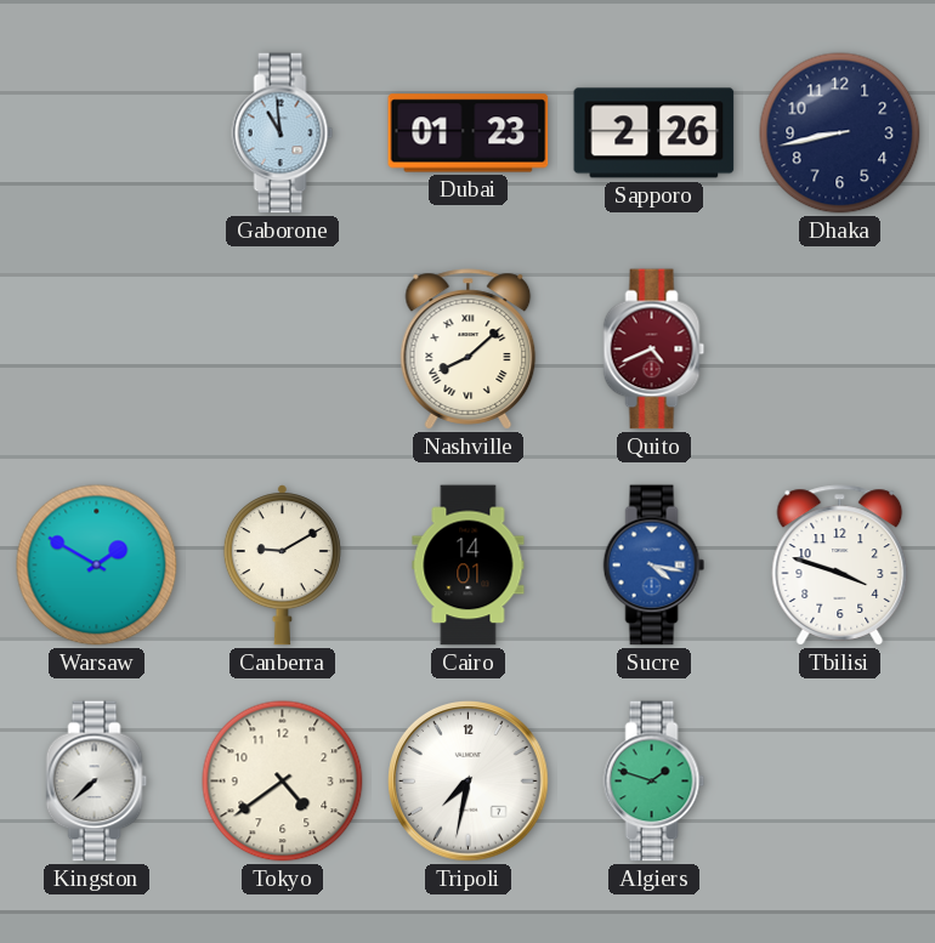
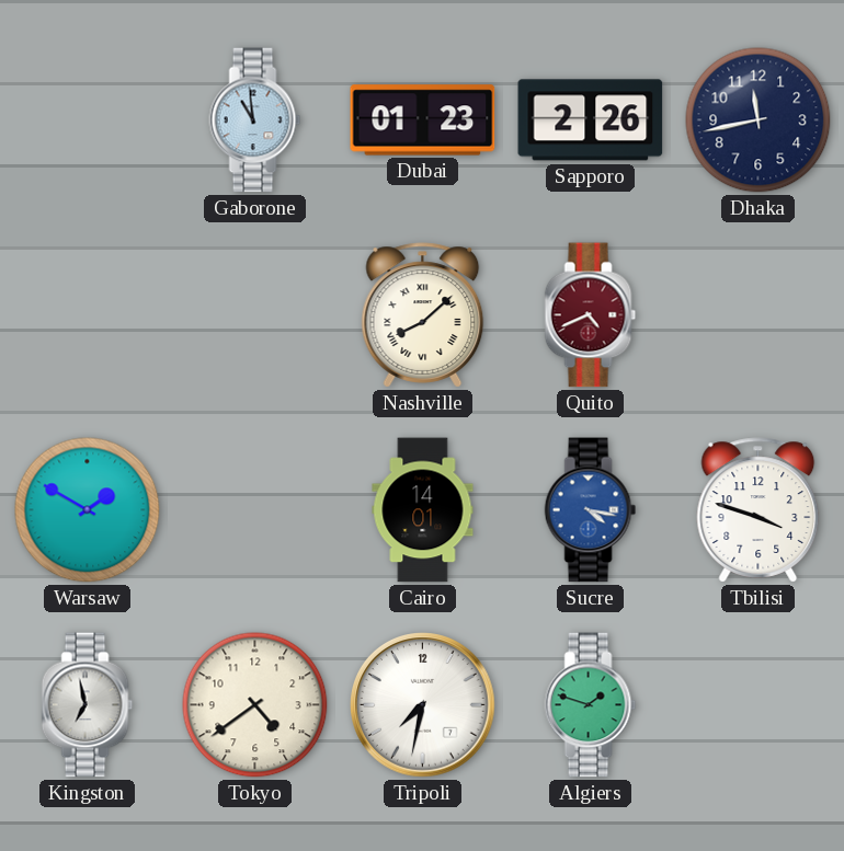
Dhaka: 8:43 -> 11:43 (759, 120)
Canberra: 9:10 -> none (282, 566)
Kingston: 7:38 -> 6:58 (88, 705)
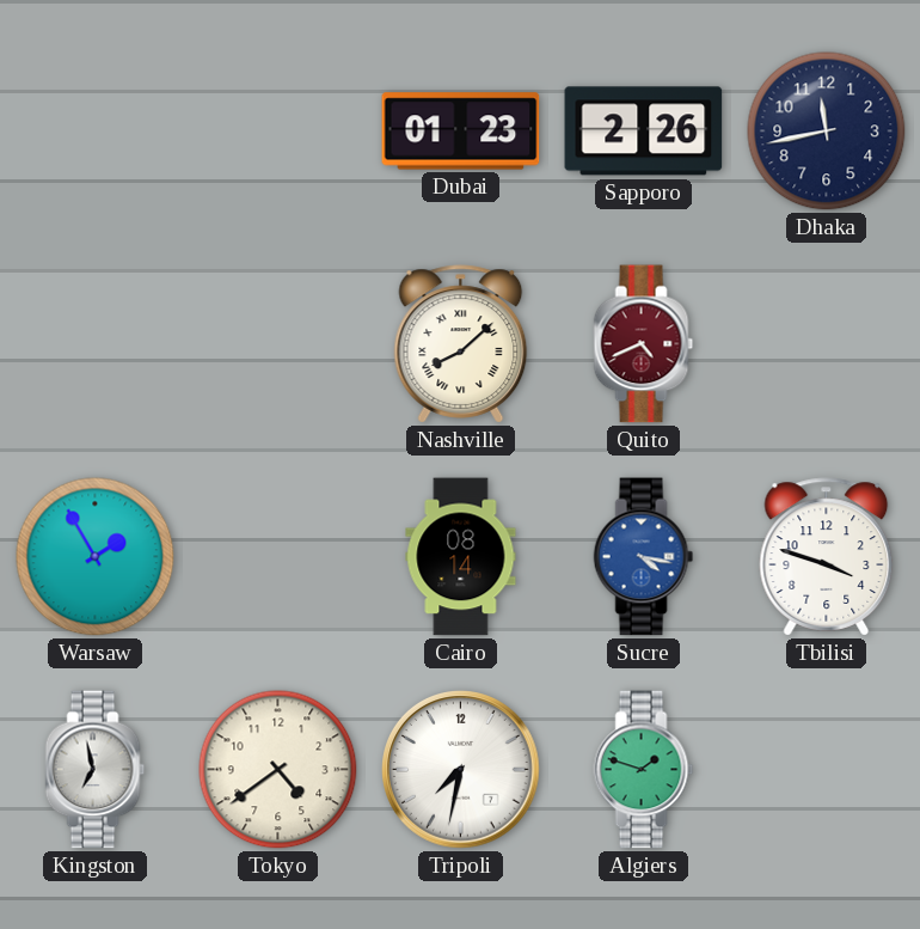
Gaborone: 10:59 -> none (255, 120)
Warsaw: 1:50 -> 1:55 (96, 557)
Cairo: 14:01 -> 08:14 (461, 557)
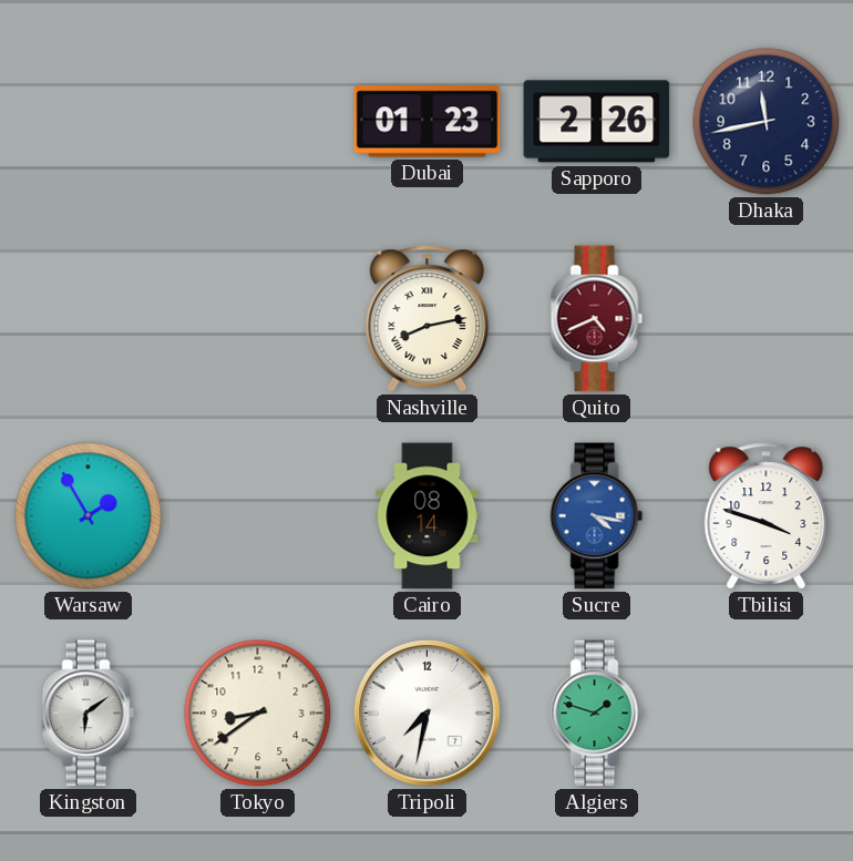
Nashville: 8:08 -> 8:13 (428, 319)
Kingston: 6:58 -> 6:09 (89, 714)
Tokyo: 4:39 -> 8:39 (258, 714)
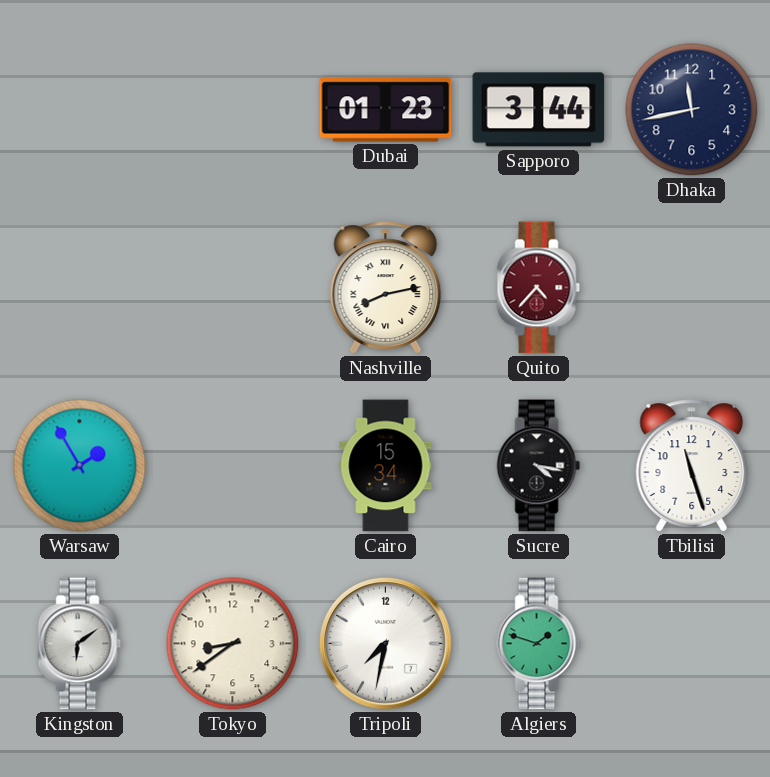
Sapporo: 2:26 -> 3:44 (539, 110)
Quito: 4:41 -> 4:37 (539, 288)
Cairo: 08:14 -> 15:34 (386, 466)
Sucre dial: blue -> black (539, 466)
Tbilisi: 3:48 -> 11:27 (692, 466)
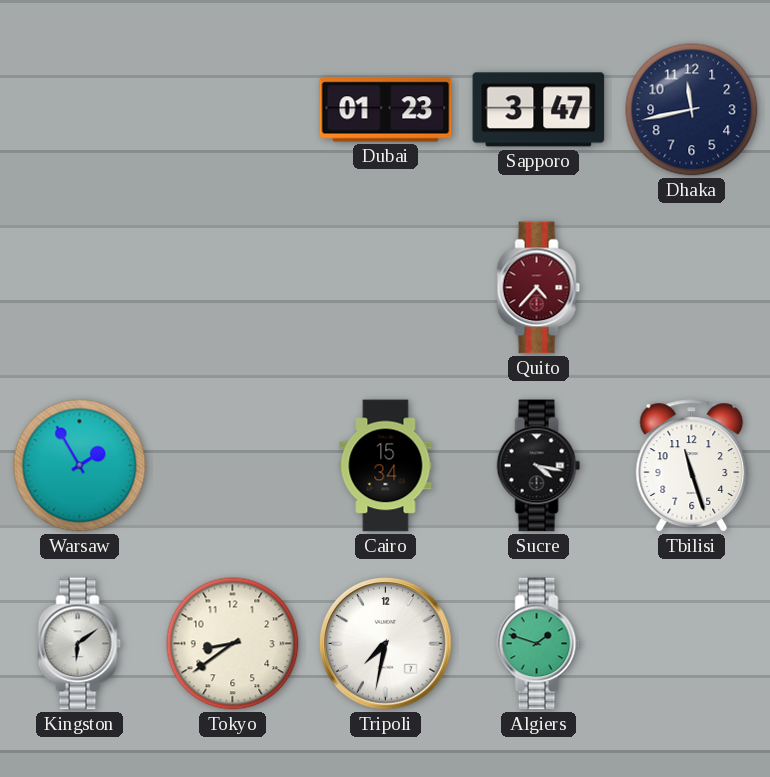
Sapporo: 3:44 -> 3:47 (539, 110)
Nashville: 8:13 -> none (386, 288)
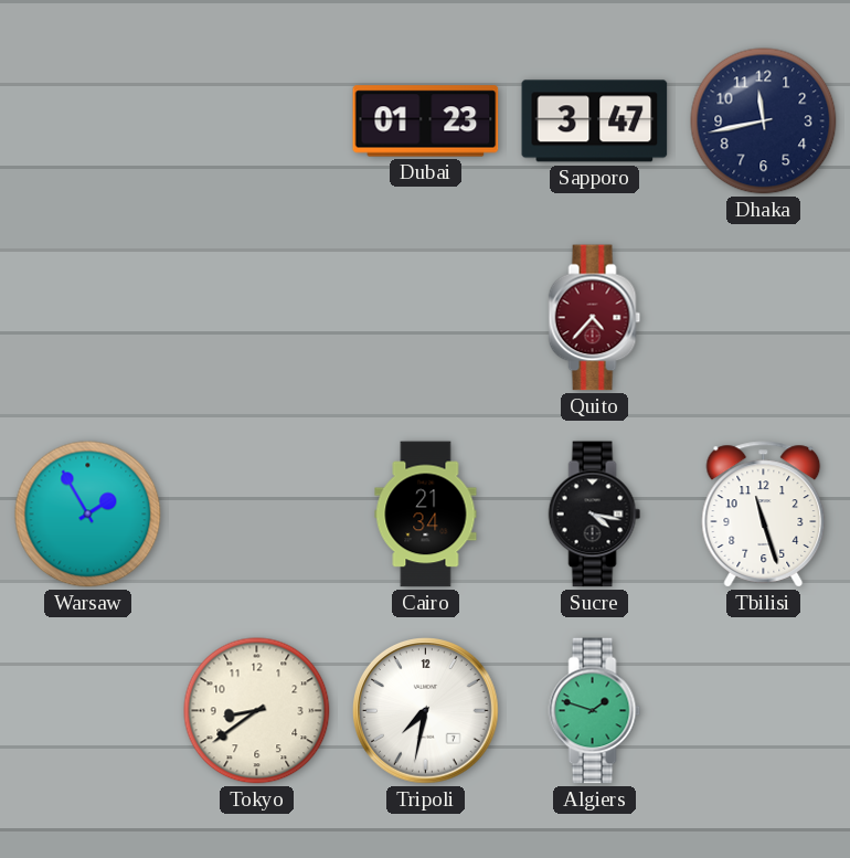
Cairo: 15:34 -> 21:34 (426, 515)
Kingston: 6:09 -> none (80, 644)
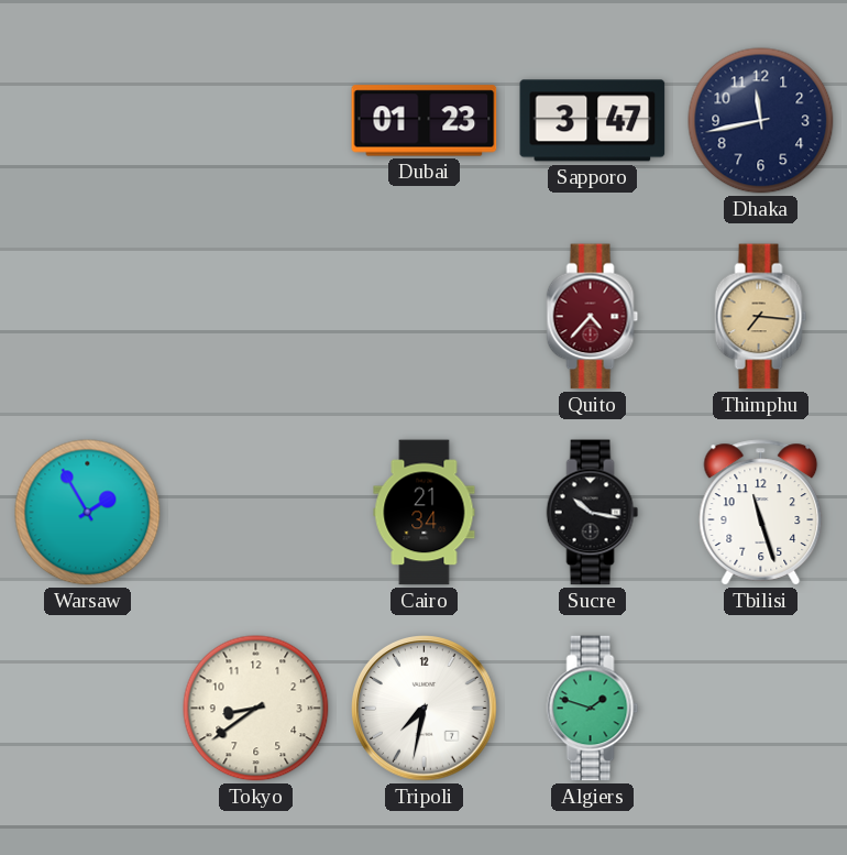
Thimphu: none -> 7:16 (761, 317)
Sucre: 4:17 -> 10:17 (593, 513)
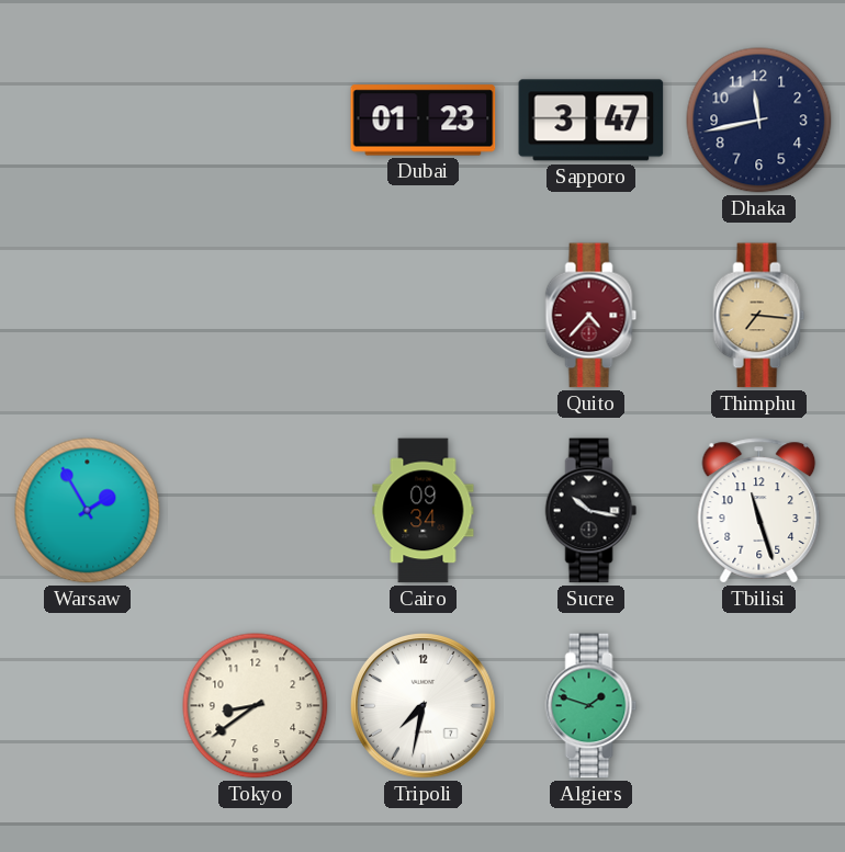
Cairo: 21:34 -> 09:34 (424, 511)
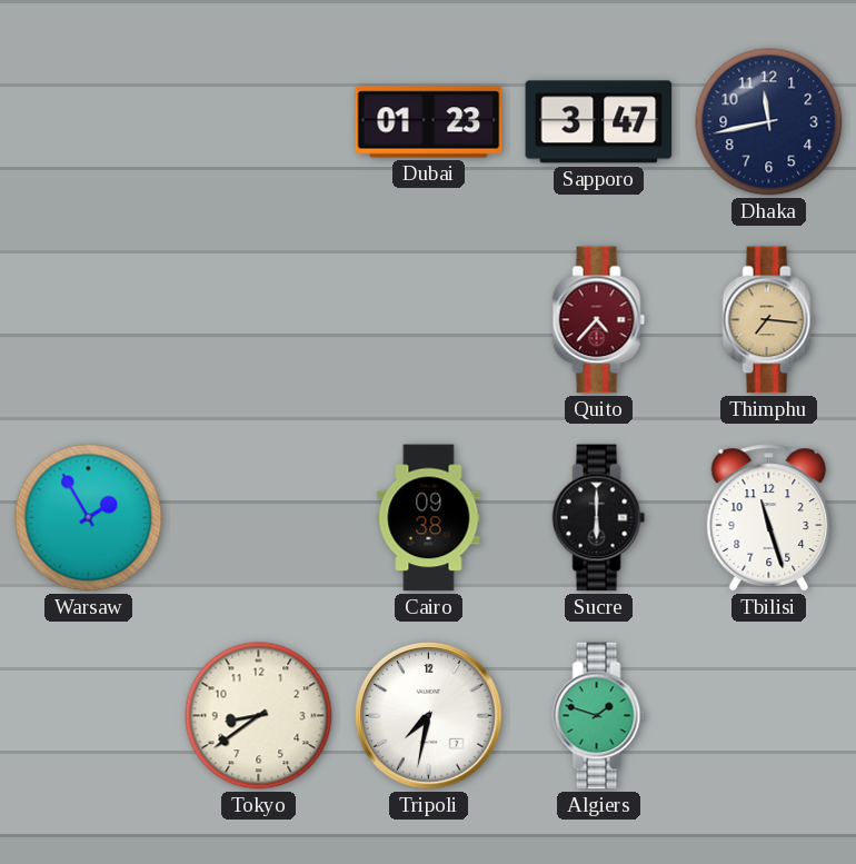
Cairo: 09:34 -> 09:38 (429, 518)
Sucre: 10:17 -> 6:00 (599, 518)
